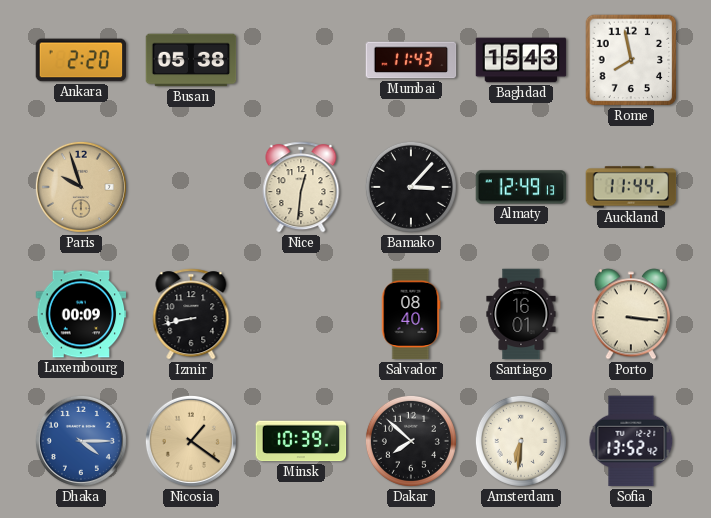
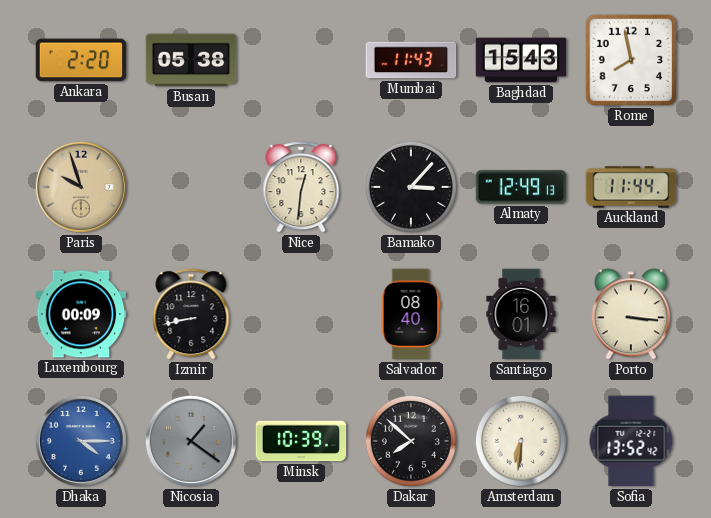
Nicosia dial: champagne -> grey (191, 441)
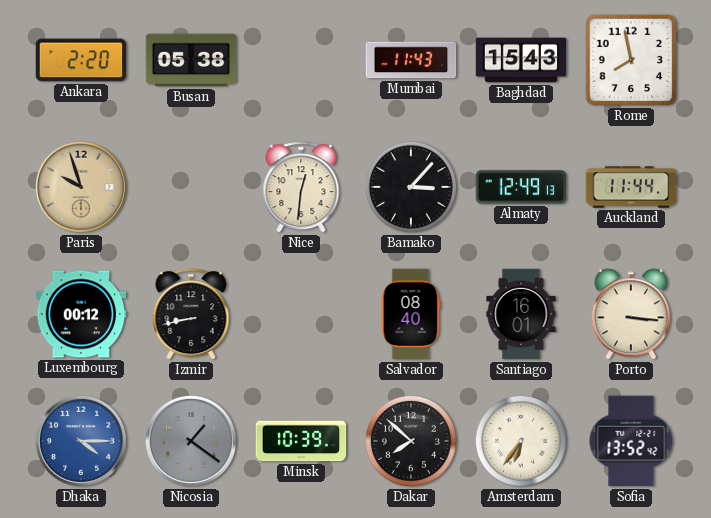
Luxembourg: 00:09 -> 00:12 (81, 314)
Amsterdam: 6:31 -> 6:36 (521, 441)
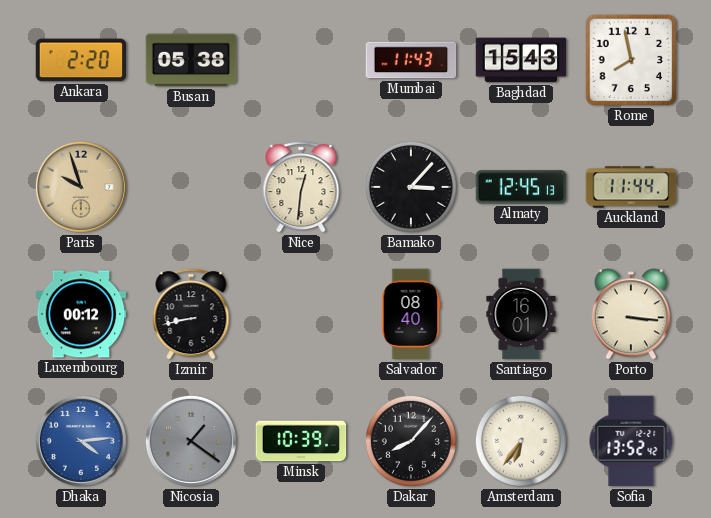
Almaty: 12:49 -> 12:45 (521, 187)
Dhaka: 4:15 -> 4:14 (81, 441)
Dakar: 7:52 -> 8:07 (411, 441)
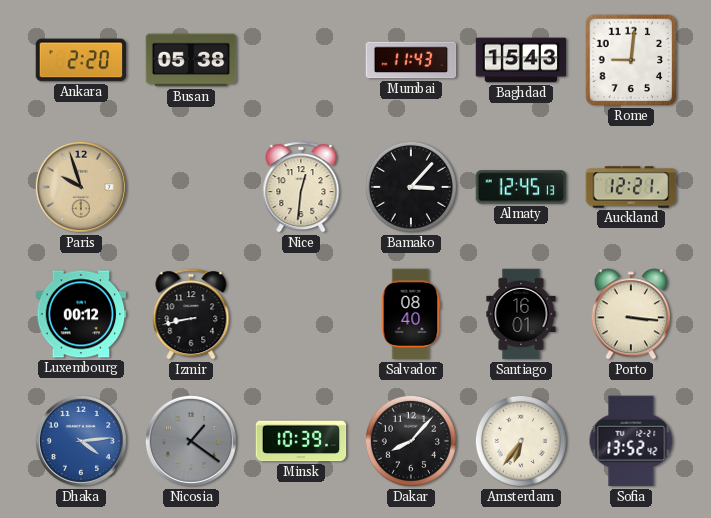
Rome: 7:58 -> 9:01 (631, 60)
Auckland: 11:44 -> 12:21 (631, 187)
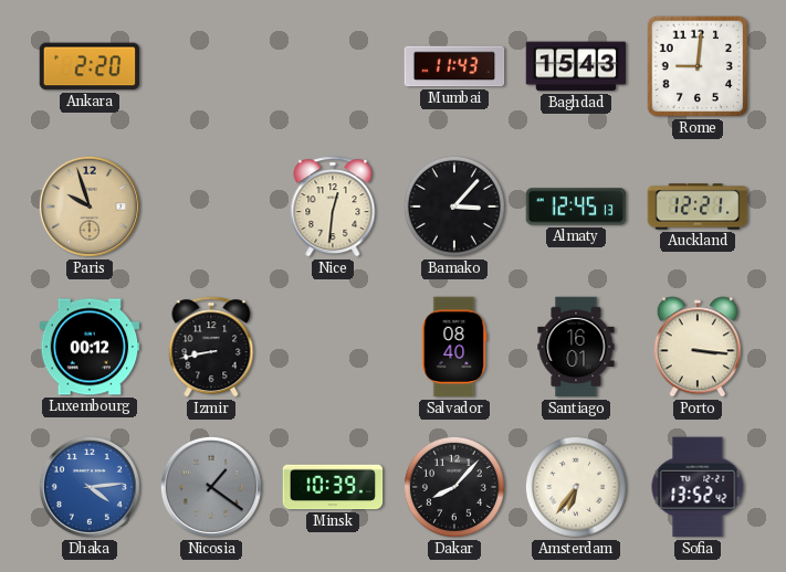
Busan: 05:38 -> none (191, 60)
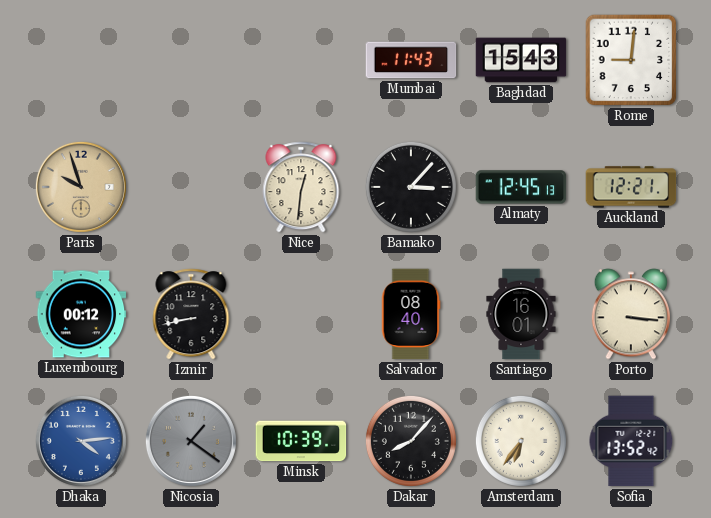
Ankara: 2:20 -> none (90, 66)
